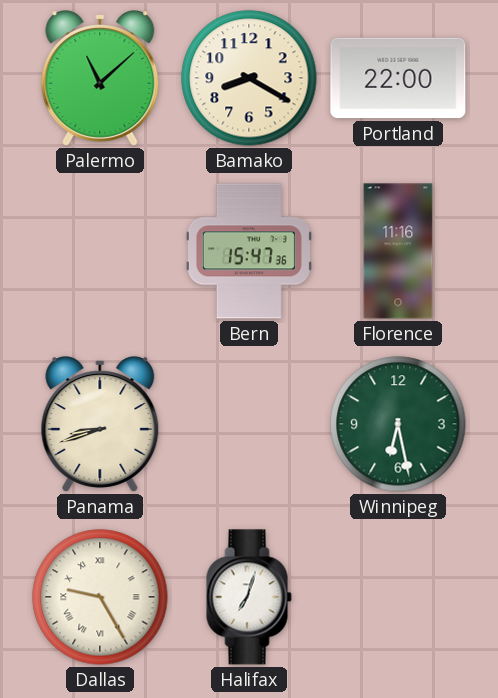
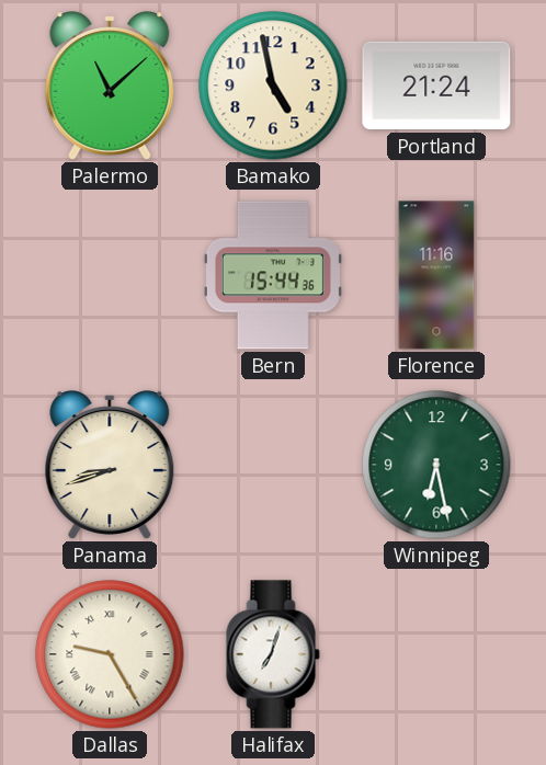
Bamako: 8:20 -> 4:58 (273, 85)
Portland: 22:00 -> 21:24 (436, 85)
Bern: 15:47 -> 15:44 (273, 275)
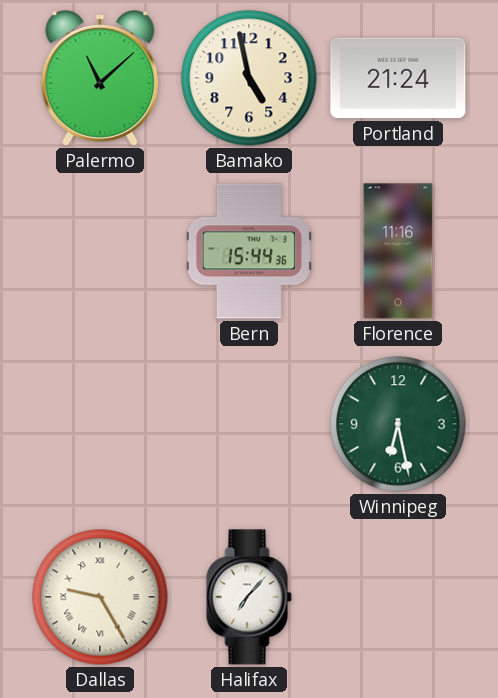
Panama: 8:42 -> none (110, 465)
Halifax: 7:03 -> 7:07 (249, 597)
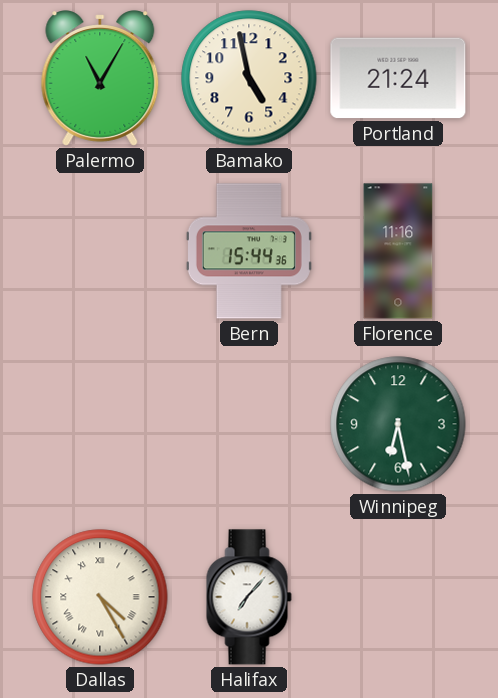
Palermo: 11:08 -> 11:05 (100, 78)
Dallas: 9:25 -> 4:25 (100, 597)
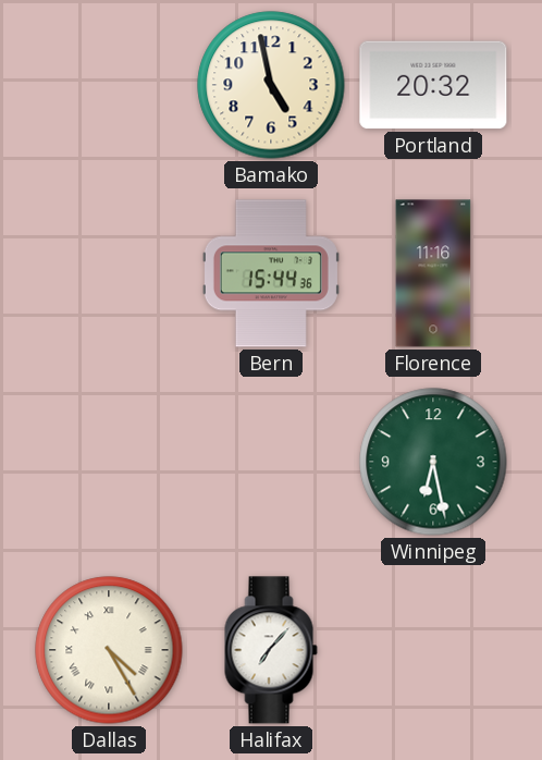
Palermo: 11:05 -> none (100, 78)
Portland: 21:24 -> 20:32 (433, 85)
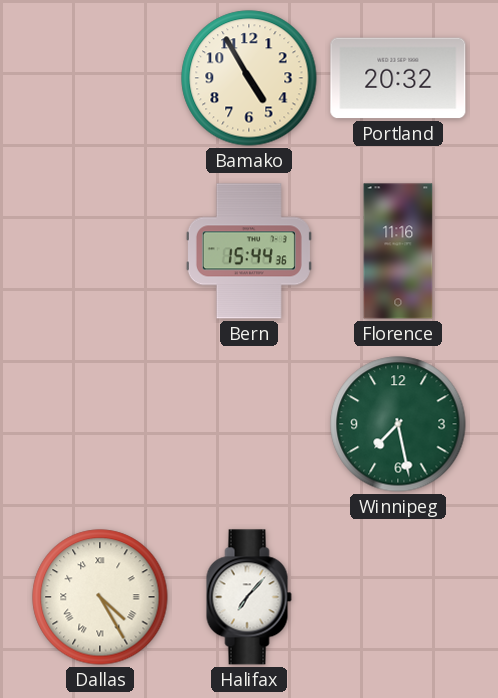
Bamako: 4:58 -> 4:55 (249, 78)
Winnipeg: 6:28 -> 7:28 (398, 424)
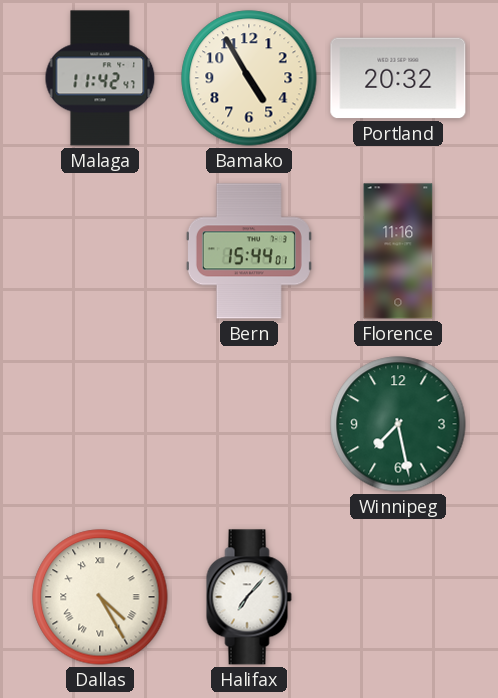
Malaga: none -> 11:42 (100, 78)
Bern: 15:44:36 -> 15:44:01 (249, 251)
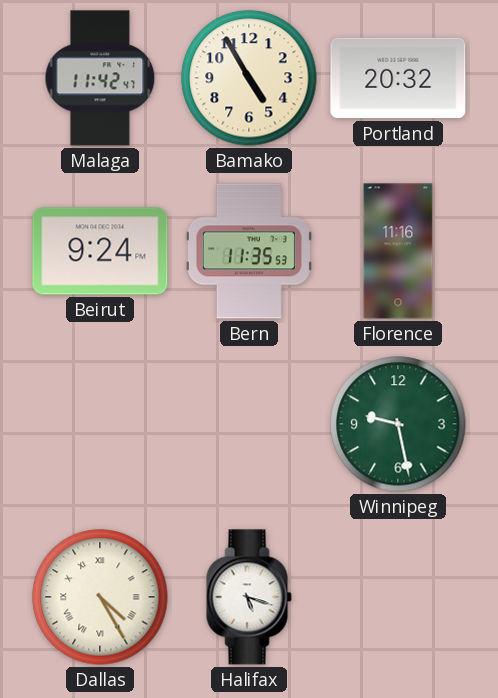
Beirut: none -> 9:24 (100, 251)
Bern: 15:44 -> 11:35 (249, 251)
Winnipeg: 7:28 -> 9:28 (398, 424)
Halifax: 7:07 -> 5:18 (249, 597)
